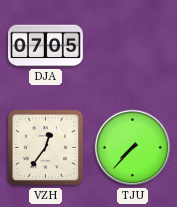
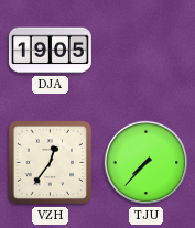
DJA: 07:05 -> 19:05 (50, 51)
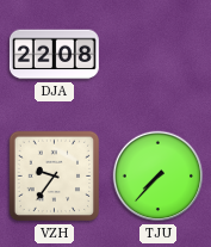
DJA: 19:05 -> 22:08 (54, 55)
VZH: 12:36 -> 9:36 (55, 177)
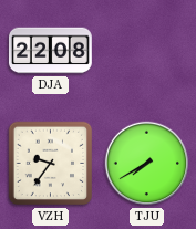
TJU: 7:37 -> 7:40 (147, 164)
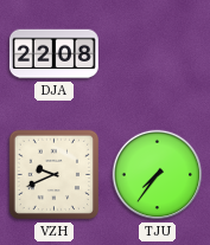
VZH: 9:36 -> 9:41 (55, 175)
TJU: 7:40 -> 7:36 (158, 175)
